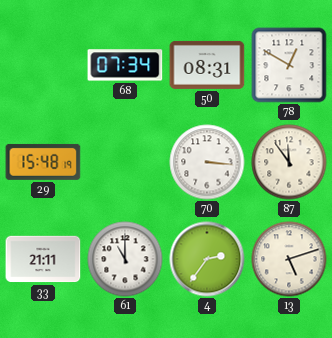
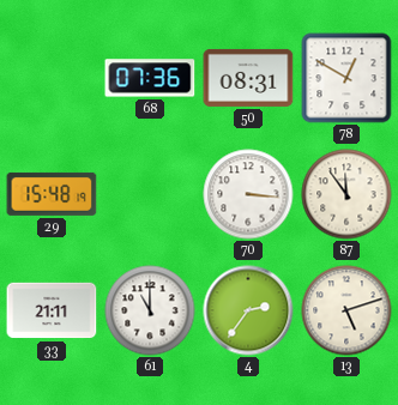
68: 07:34 -> 07:36 (150, 78)
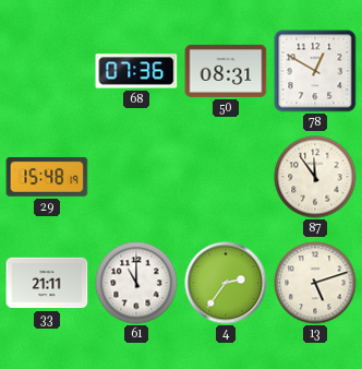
70: 3:16 -> none (248, 194)
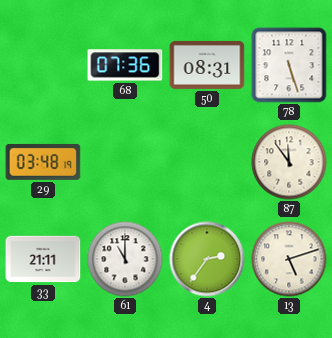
78: 12:50 -> 5:27 (289, 65)
29: 15:48 -> 03:48 (43, 162)
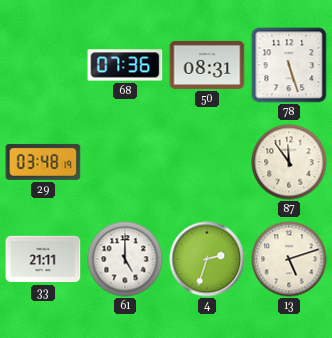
61: 11:00 -> 5:00 (125, 259)
4: 2:36 -> 2:33 (207, 259)
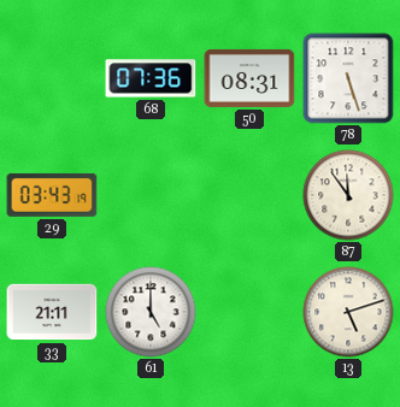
29: 03:48 -> 03:43 (52, 195)
4: 2:33 -> none (207, 259)
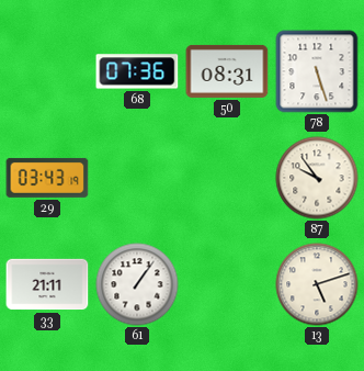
87: 11:54 -> 9:54 (317, 178)
61: 5:00 -> 1:06 (137, 284)
